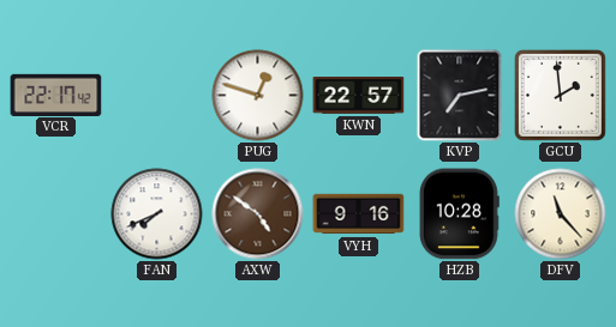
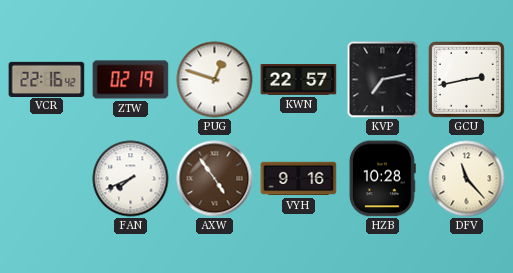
VCR: 22:17 -> 22:16 (47, 79)
ZTW: none -> 02:19 (131, 80)
GCU: 1:59 -> 2:43 (466, 79)
AXW: 4:51 -> 4:54 (215, 179)
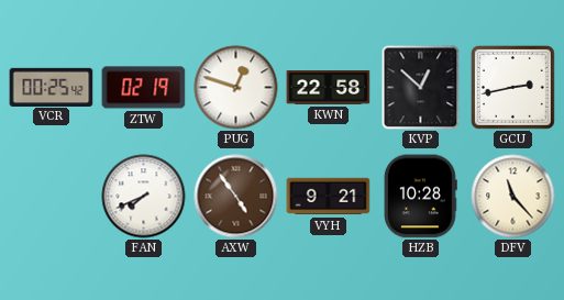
VCR: 22:16 -> 00:25 (52, 87)
KWN: 22:57 -> 22:58 (329, 88)
KVP: 7:13 -> 12:52 (421, 88)
VYH: 9:16 -> 9:21 (329, 197)
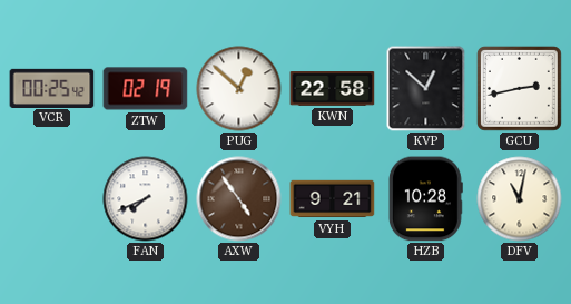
PUG: 12:48 -> 12:52 (239, 89)
DFV: 11:23 -> 11:02 (520, 199)
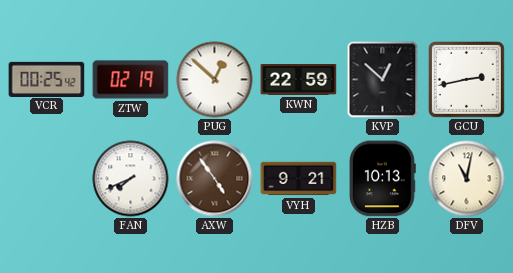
KWN: 22:58 -> 22:59 (299, 80)
HZB: 10:28 -> 10:13 (383, 179)
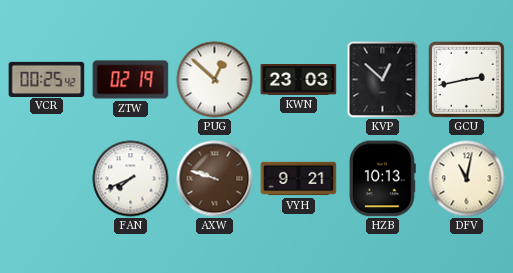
KWN: 22:59 -> 23:03 (299, 80)
AXW: 4:54 -> 9:48 (215, 179)
